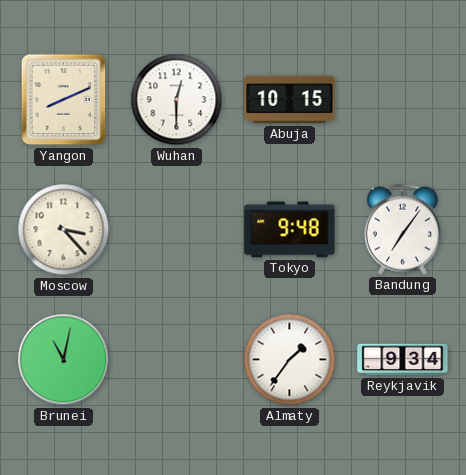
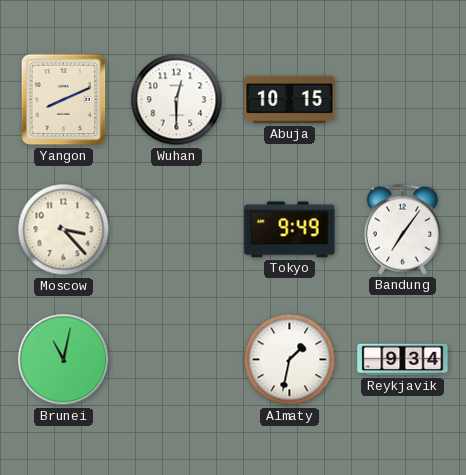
Tokyo: 9:48 -> 9:49 (290, 230)
Almaty: 1:36 -> 1:32 (290, 360)
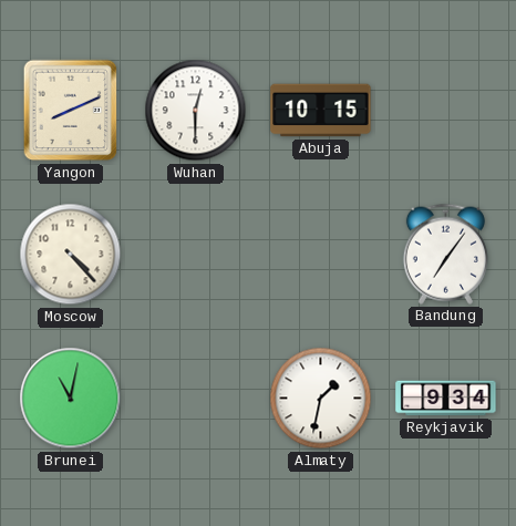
Moscow: 3:23 -> 4:23 (71, 255)
Tokyo: 9:49 -> none (290, 230)
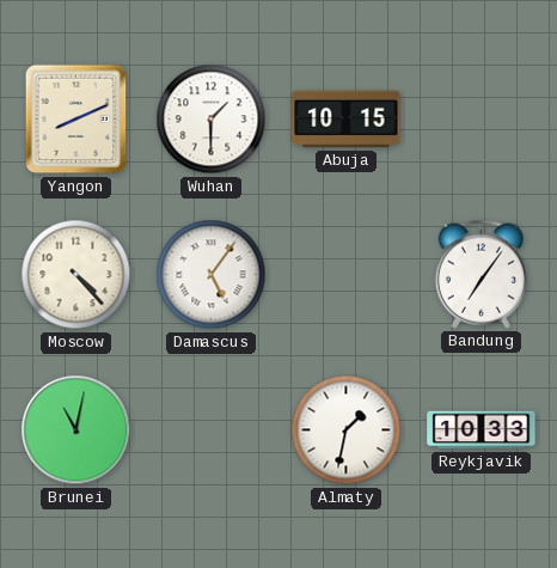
Wuhan: 12:30 -> 1:30 (212, 120)
Damascus: none -> 5:06 (212, 275)
Reykjavik: 9:34 -> 10:33 (482, 430)
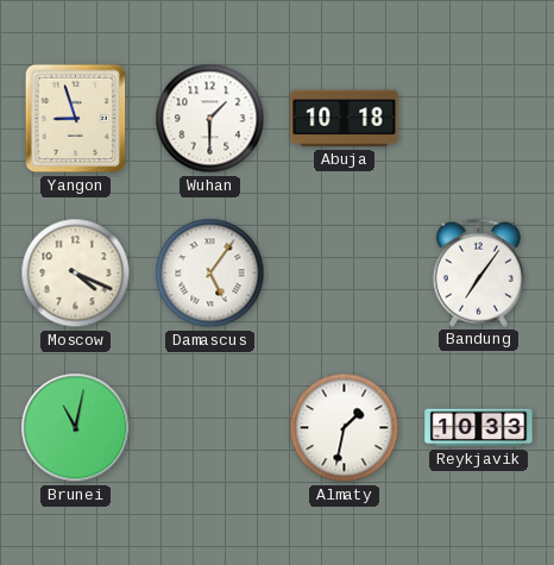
Yangon: 8:11 -> 8:57 (76, 119)
Abuja: 10:15 -> 10:18 (345, 119)
Moscow: 4:23 -> 4:19 (76, 274)
